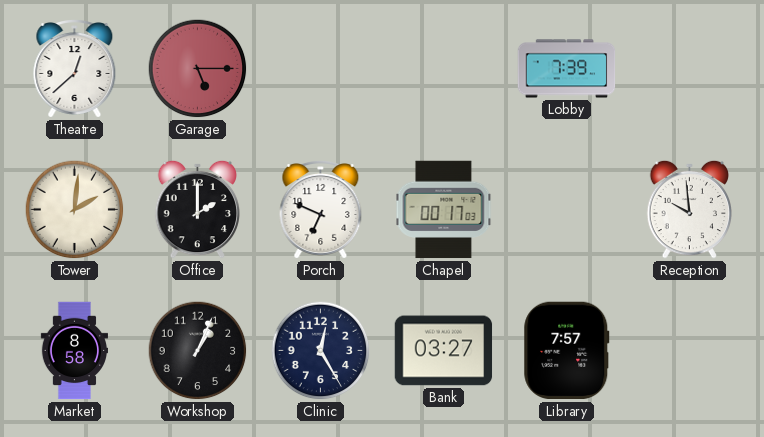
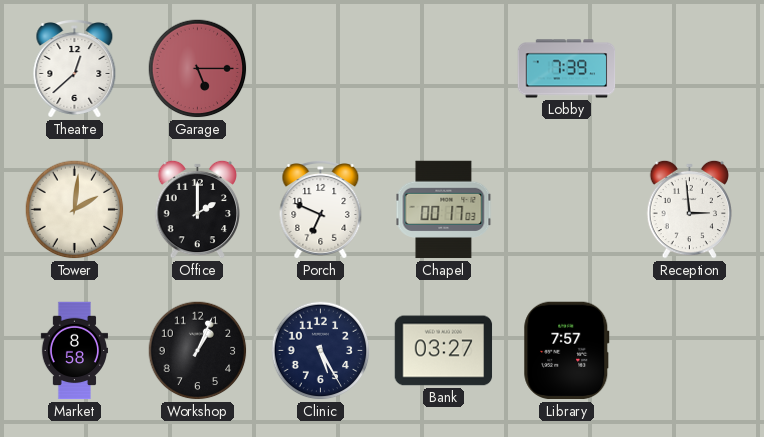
Reception: 9:59 -> 2:59 (689, 209)
Clinic: 12:25 -> 5:25 (321, 351)
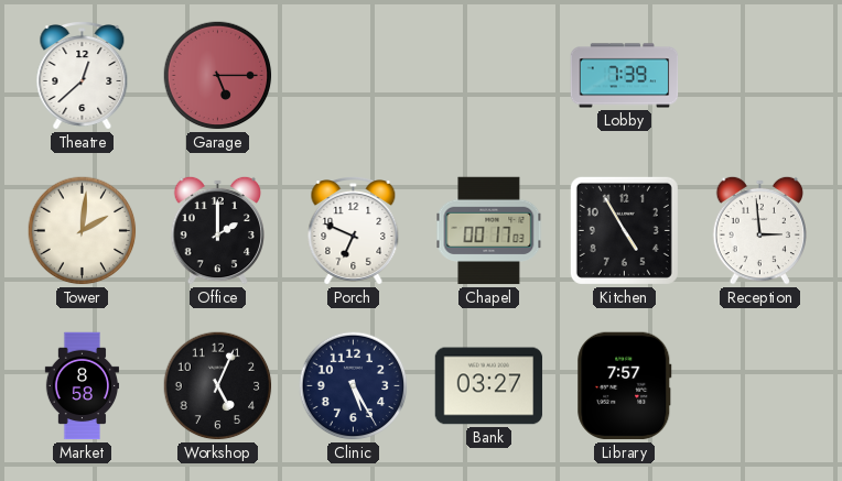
Kitchen: none -> 4:55 (624, 230)
Workshop: 1:04 -> 5:04 (218, 386)
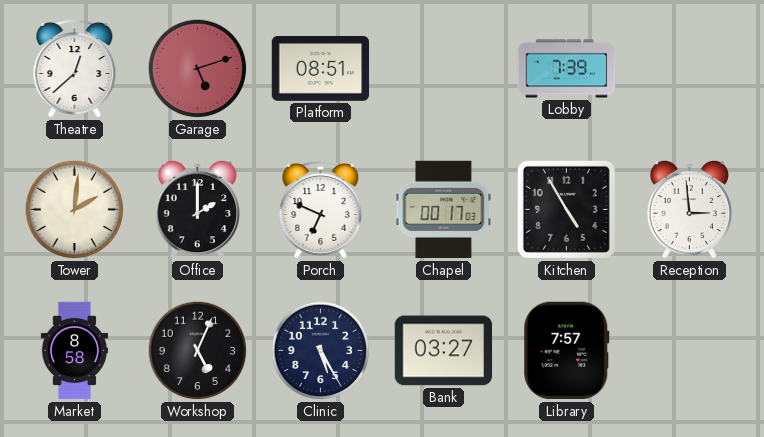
Garage: 5:15 -> 5:12 (198, 69)
Platform: none -> 08:51 (321, 68)
